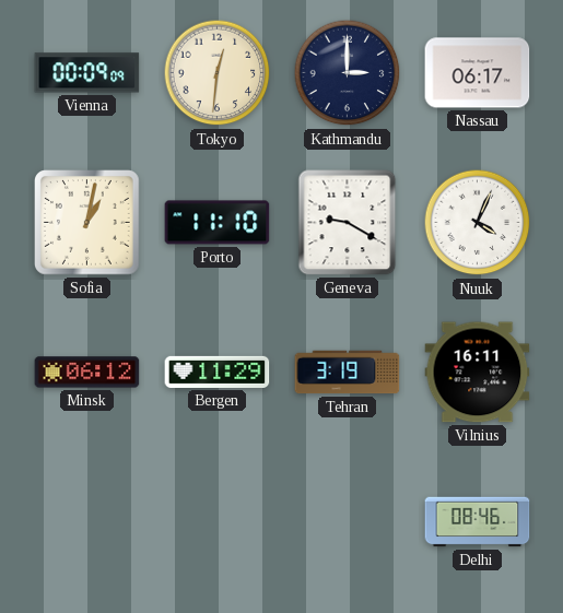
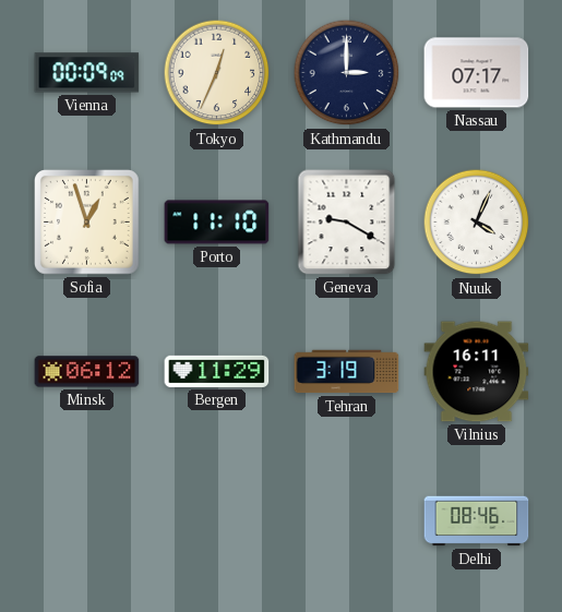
Tokyo: 12:31 -> 12:34 (217, 73)
Nassau: 06:17 -> 07:17 (477, 73)
Sofia: 1:02 -> 12:57 (87, 223)
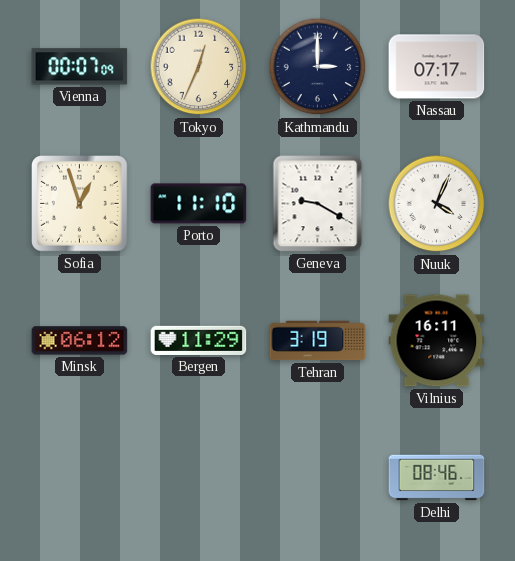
Vienna: 00:09 -> 00:07 (80, 67)
